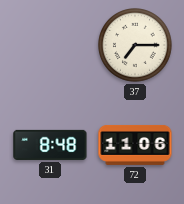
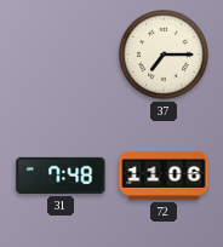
31: 8:48 -> 7:48 (61, 176)
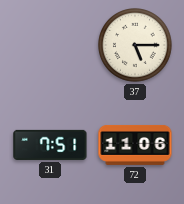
37: 7:15 -> 5:15 (136, 46)
31: 7:48 -> 7:51 (50, 145)
